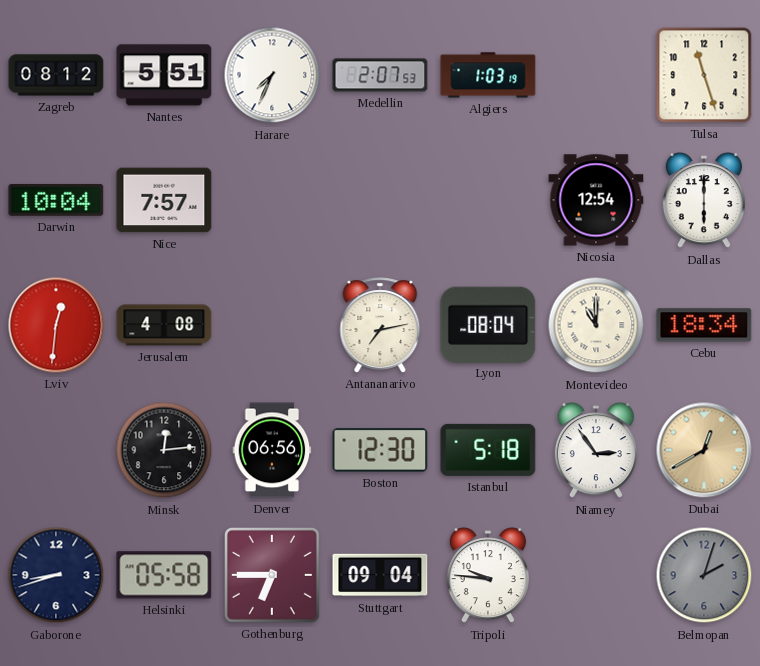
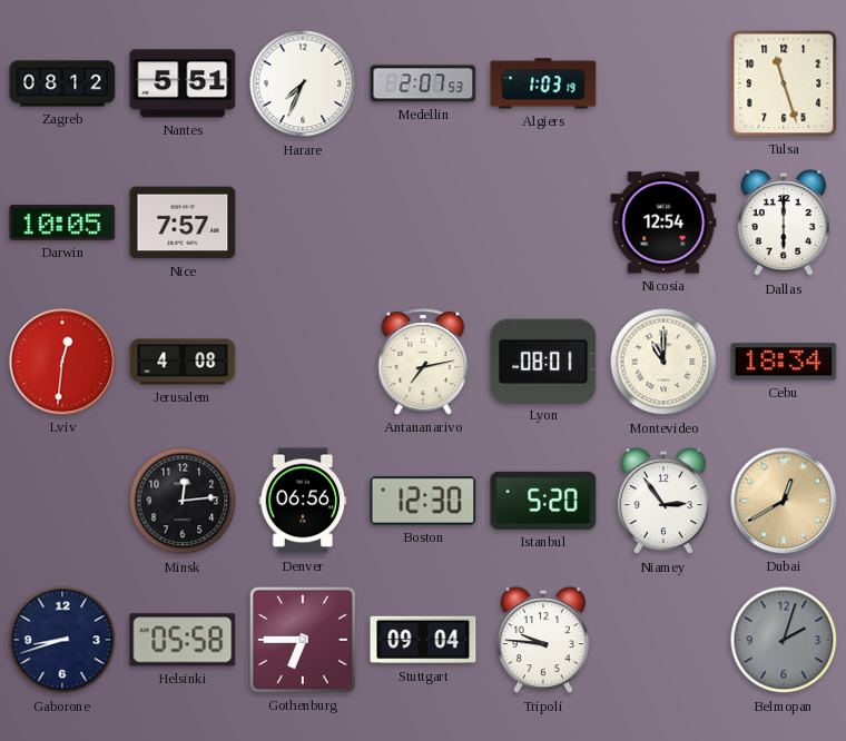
Darwin: 10:04 -> 10:05 (62, 223)
Lyon: 08:04 -> 08:01 (543, 360)
Istanbul: 5:18 -> 5:20 (543, 501)
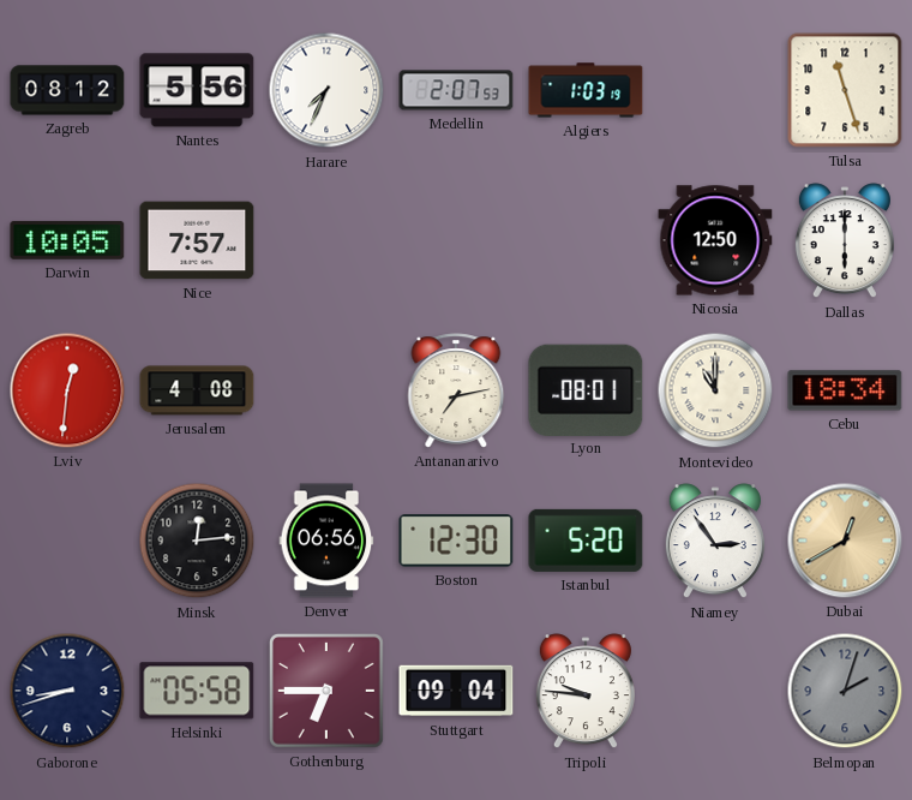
Nantes: 5:51 -> 5:56 (197, 90)
Nicosia: 12:54 -> 12:50 (715, 240)
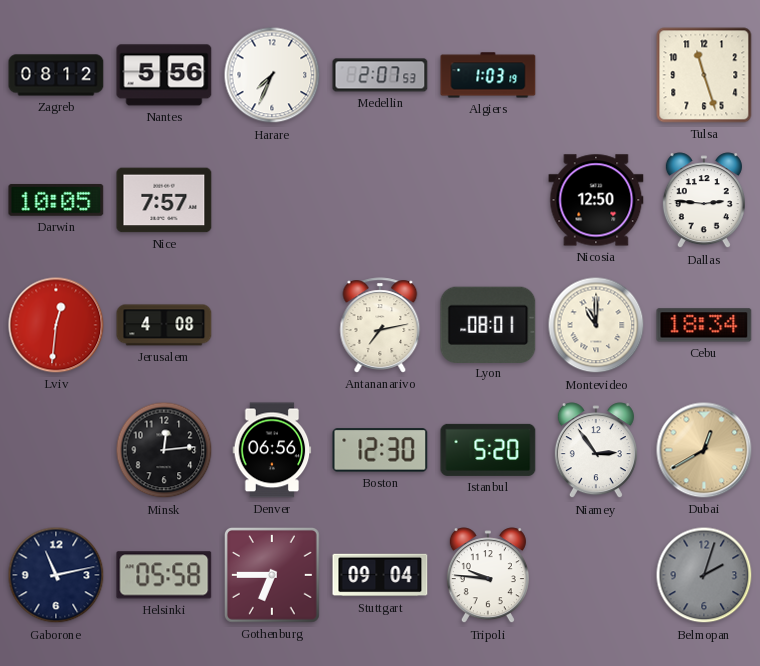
Dallas: 6:00 -> 2:46 (704, 201)
Gaborone: 8:42 -> 11:13 (56, 575)
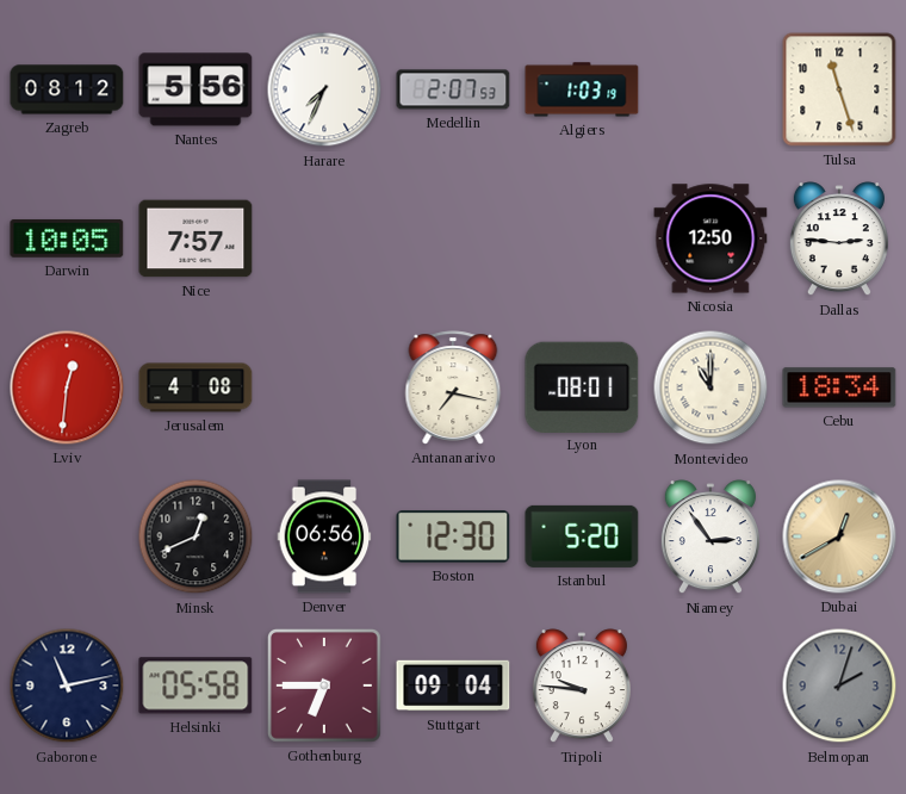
Antananarivo: 7:13 -> 7:17 (453, 387)
Minsk: 12:14 -> 12:41 (196, 536)
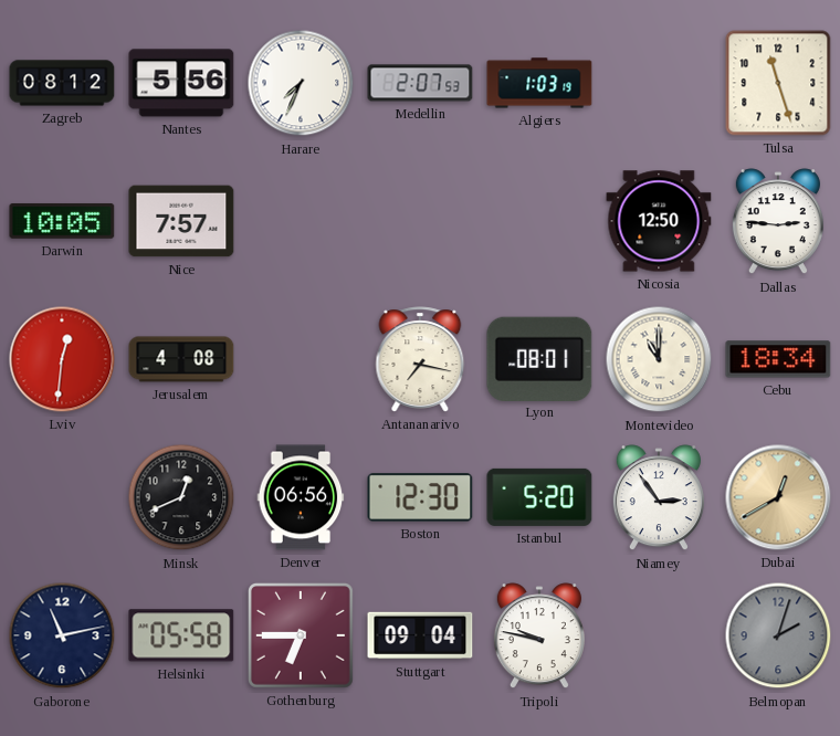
Tripoli: 9:46 -> 9:47 (539, 637)
